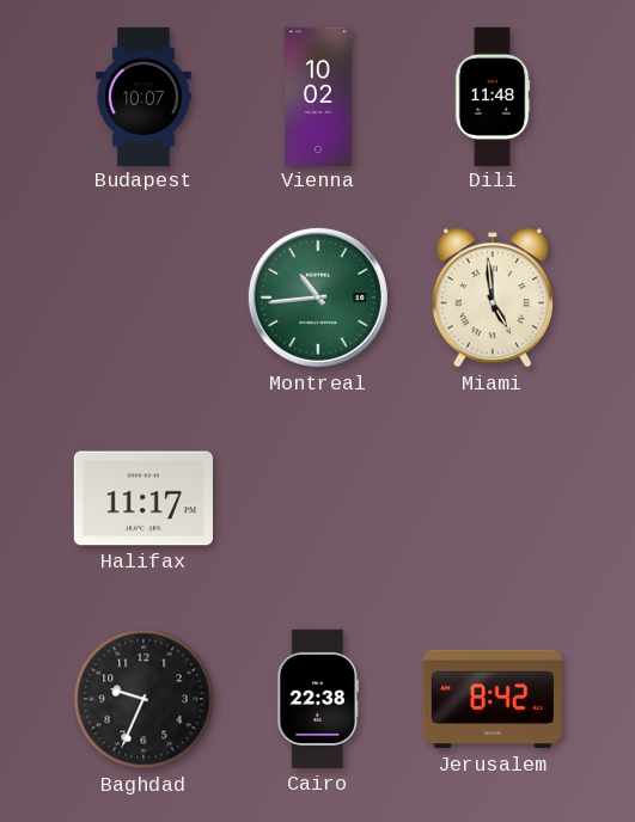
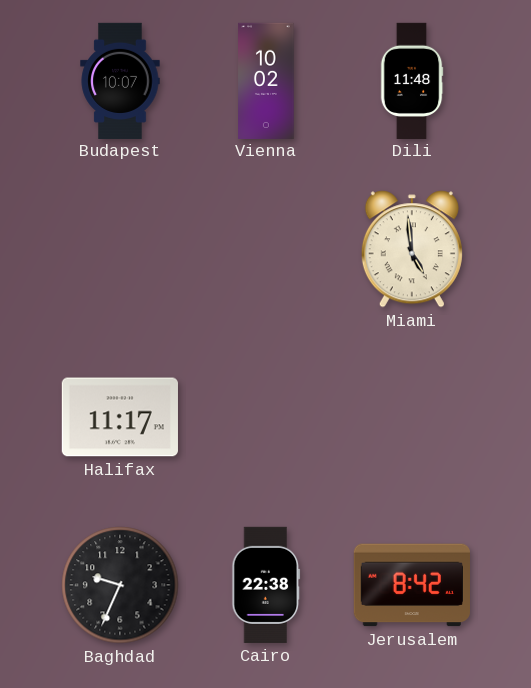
Montreal: 10:44 -> none (318, 297)
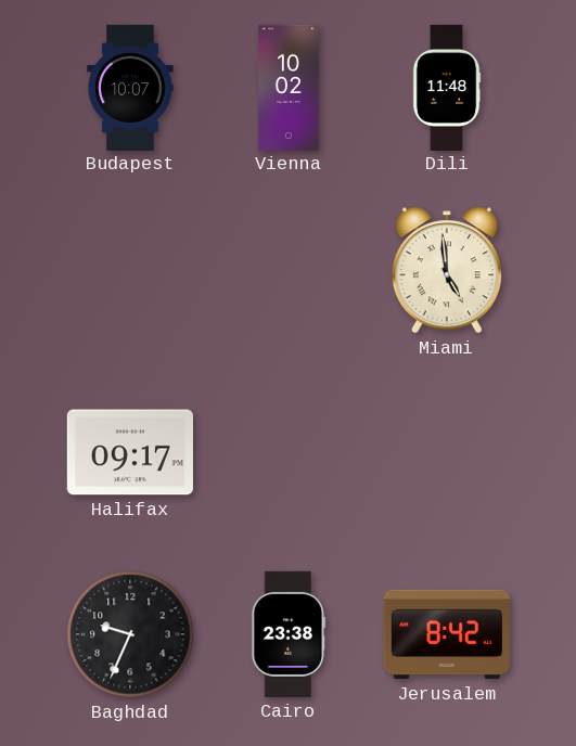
Halifax: 11:17 -> 09:17 (130, 452)
Cairo: 22:38 -> 23:38 (289, 634)
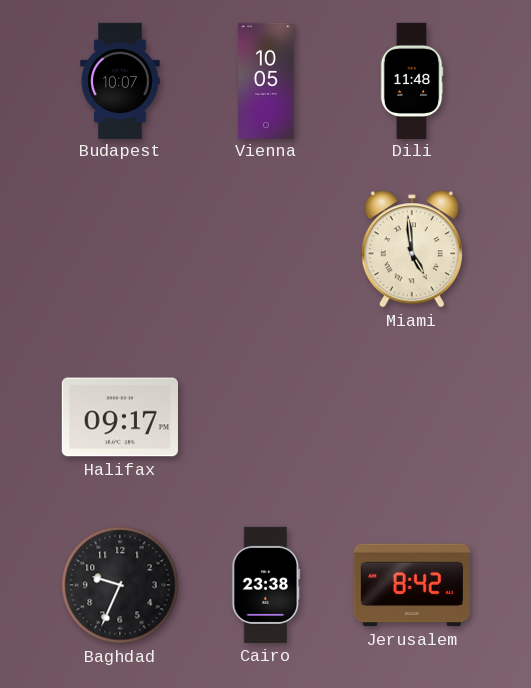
Vienna: 10:02 -> 10:05 (266, 80)
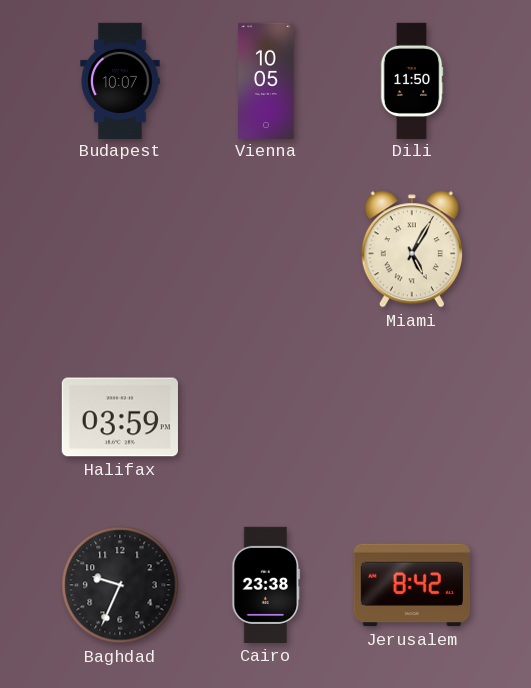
Dili: 11:48 -> 11:50 (412, 80)
Miami: 4:59 -> 5:05 (412, 249)
Halifax: 09:17 -> 03:59 (120, 417)
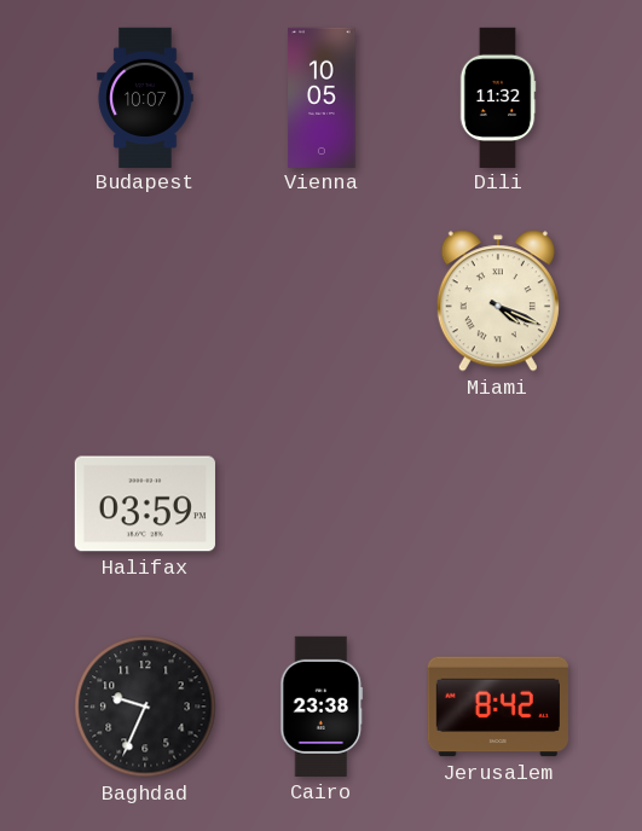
Dili: 11:50 -> 11:32 (498, 97)
Miami: 5:05 -> 4:19 (498, 301)
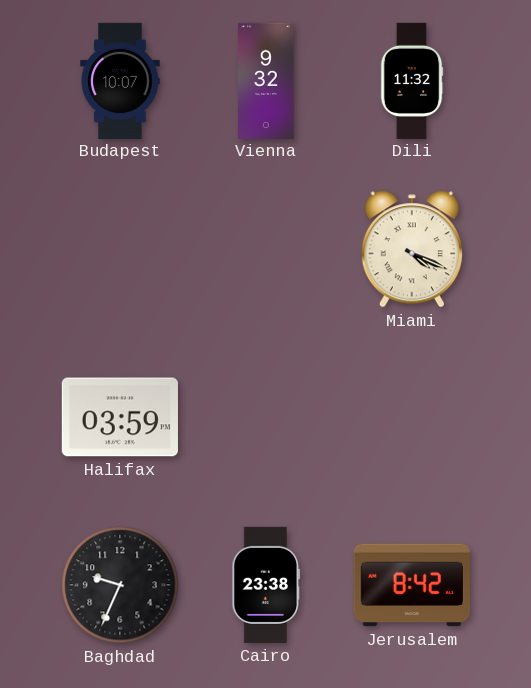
Vienna: 10:05 -> 9:32 (266, 80)
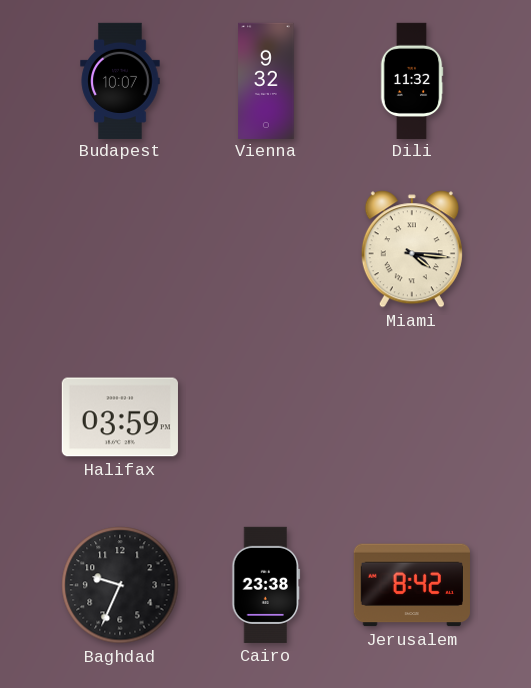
Miami: 4:19 -> 4:16 (412, 249)
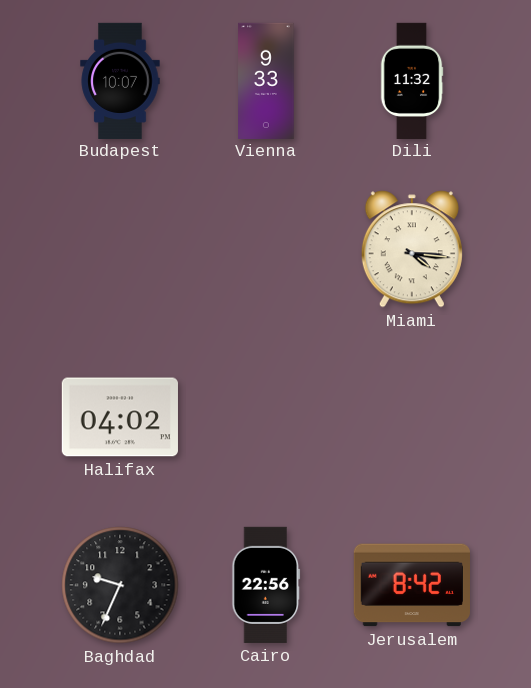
Vienna: 9:32 -> 9:33 (266, 80)
Halifax: 03:59 -> 04:02 (120, 417)
Cairo: 23:38 -> 22:56 (266, 585)
